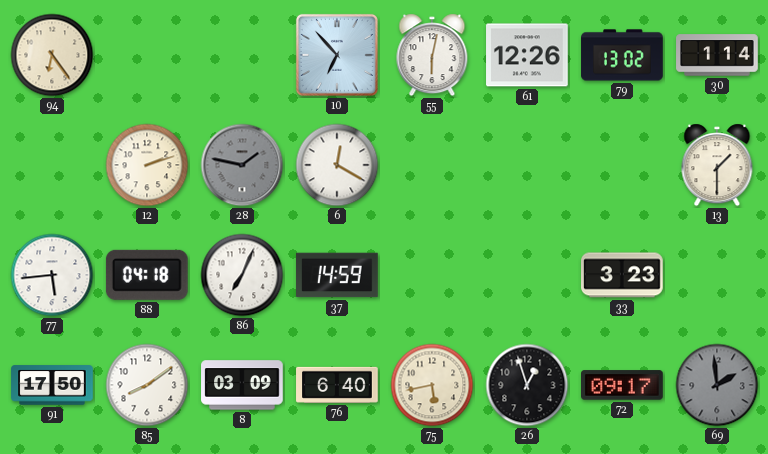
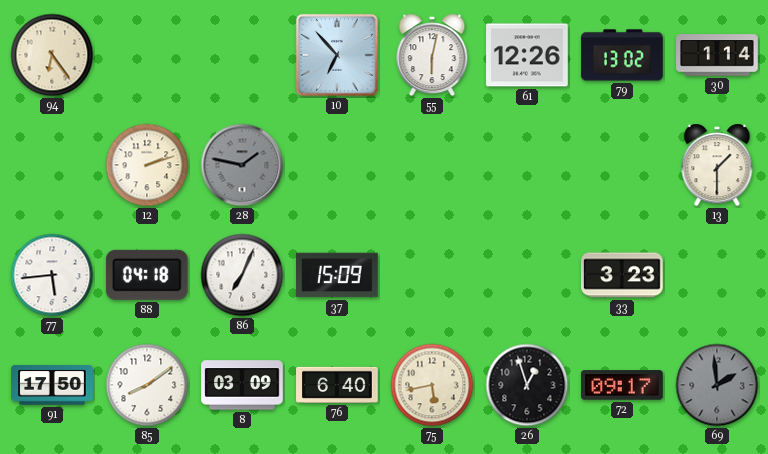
6: 12:20 -> none (337, 165)
37: 14:59 -> 15:09 (337, 275)
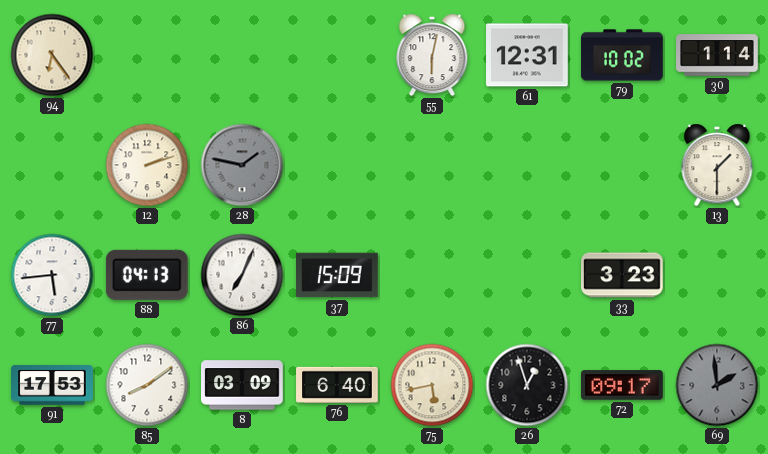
10: 6:53 -> none (337, 55)
61: 12:26 -> 12:31 (527, 55)
79: 13:02 -> 10:02 (622, 55)
88: 04:18 -> 04:13 (147, 275)
91: 17:50 -> 17:53 (52, 385)
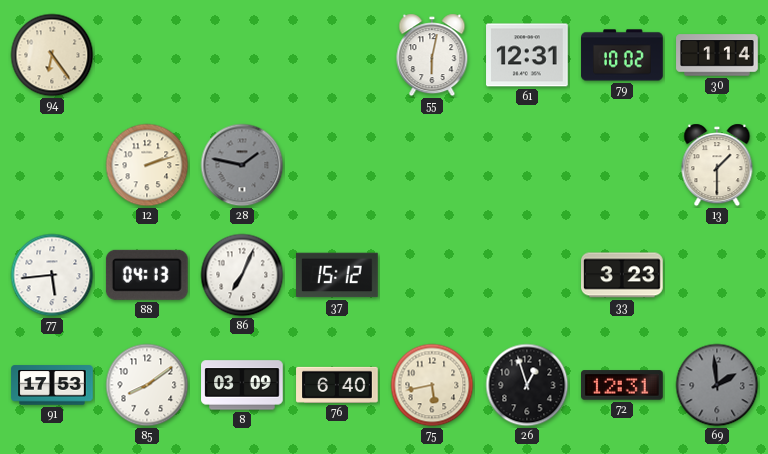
37: 15:09 -> 15:12 (337, 275)
72: 09:17 -> 12:31 (622, 385)
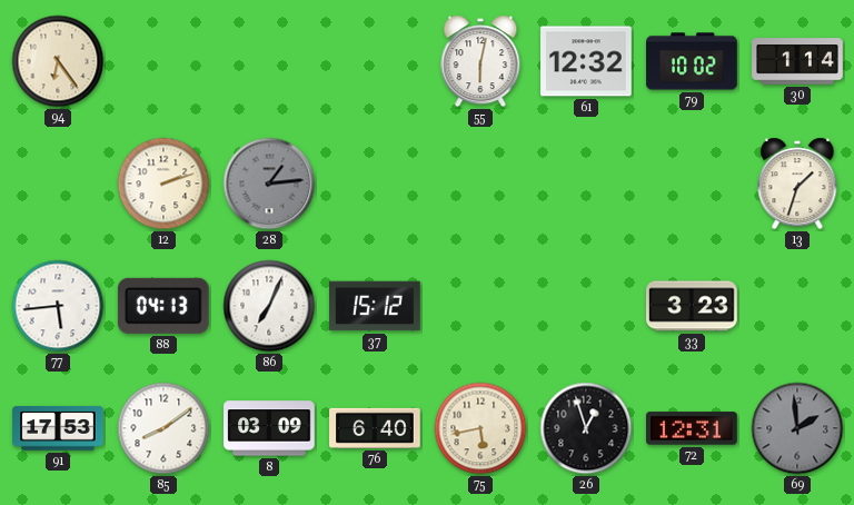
61: 12:31 -> 12:32 (586, 61)
28: 1:47 -> 1:14 (269, 184)
13: 1:30 -> 1:33 (797, 184)
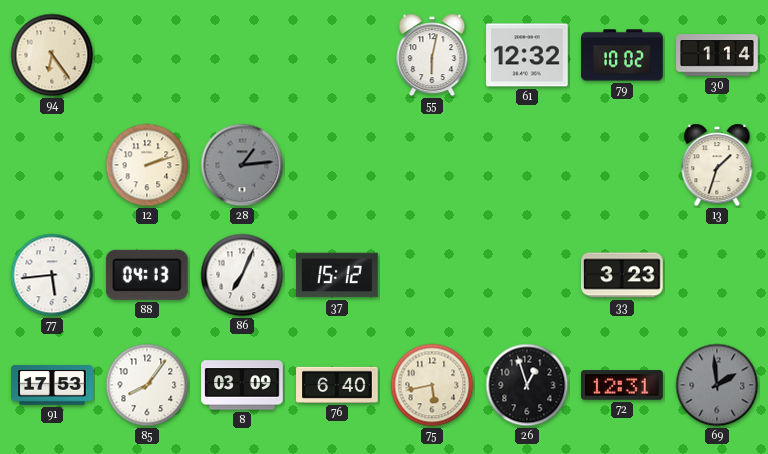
85: 8:09 -> 8:06 (147, 385)
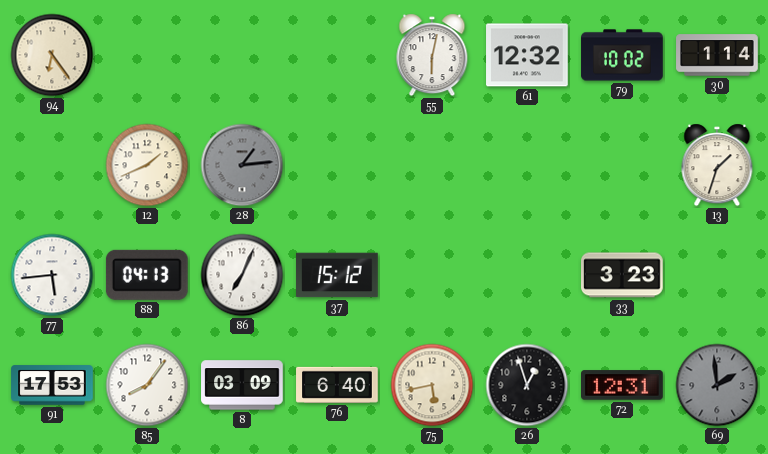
12: 2:12 -> 1:41 (147, 165)
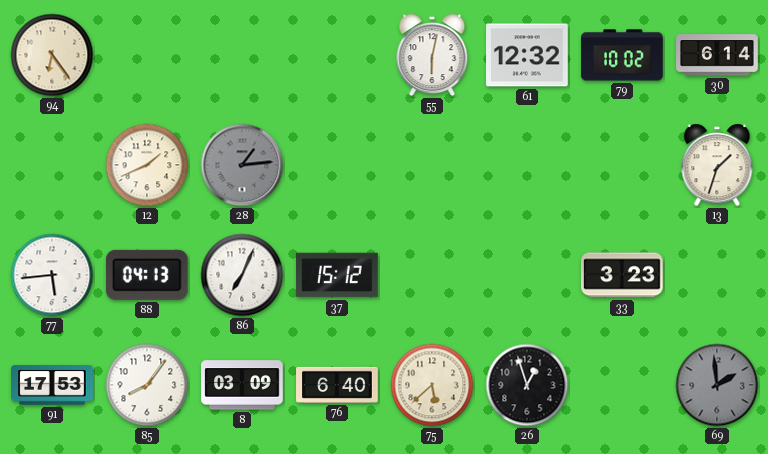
30: 1:14 -> 6:14 (717, 55)
75: 5:43 -> 5:38 (432, 385)
72: 12:31 -> none (622, 385)
